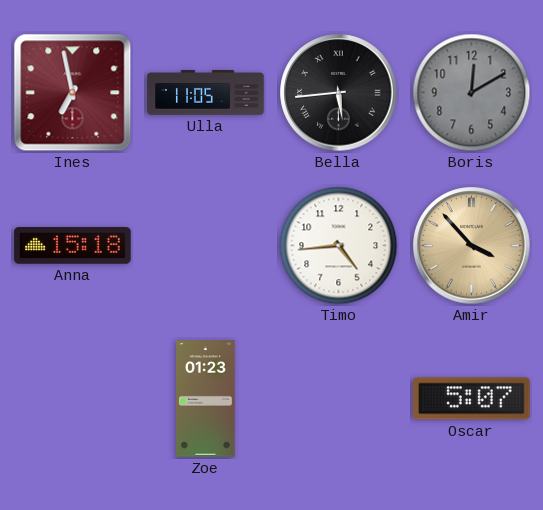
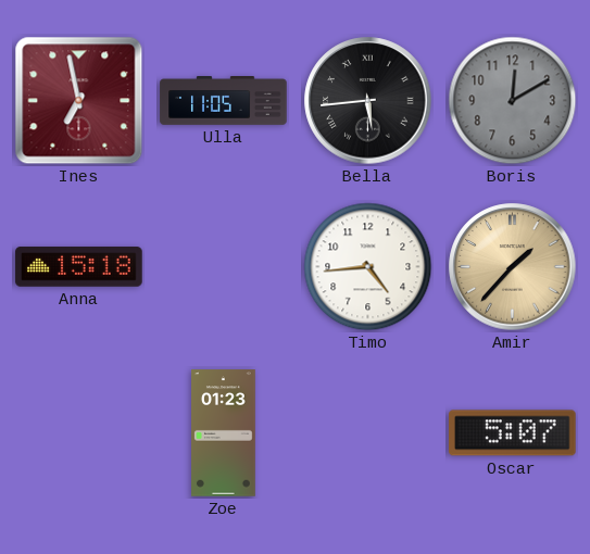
Amir: 3:53 -> 1:37 (513, 267)
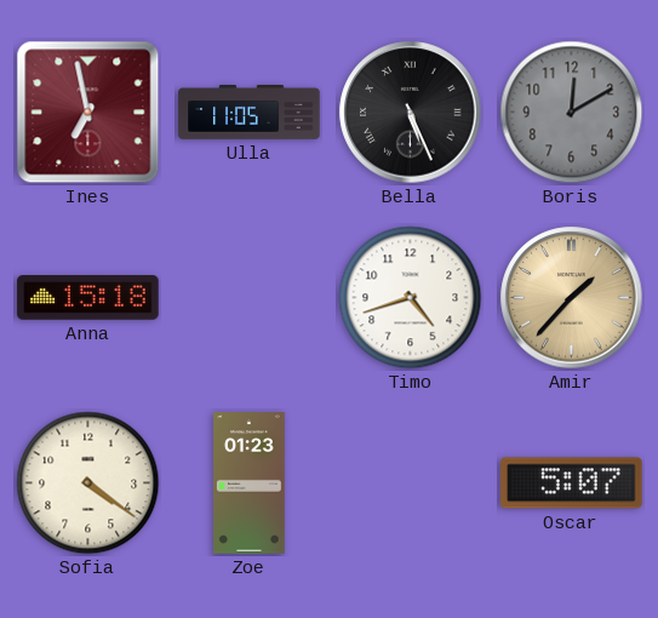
Bella: 5:44 -> 5:26 (411, 113)
Timo: 4:44 -> 4:42 (411, 298)
Sofia: none -> 4:21 (88, 483)
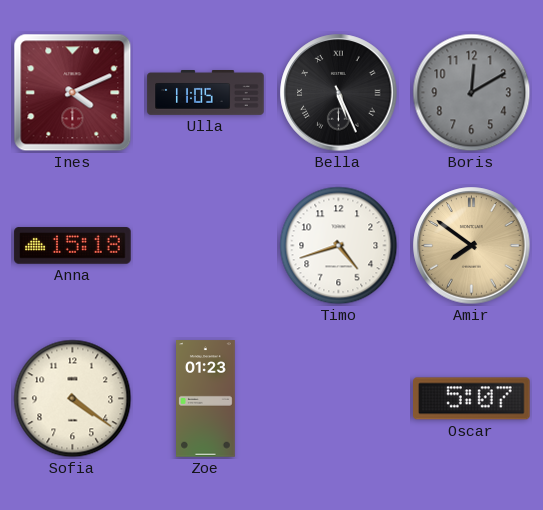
Ines: 6:58 -> 4:11 (73, 93)
Amir: 1:37 -> 7:51 (472, 246)
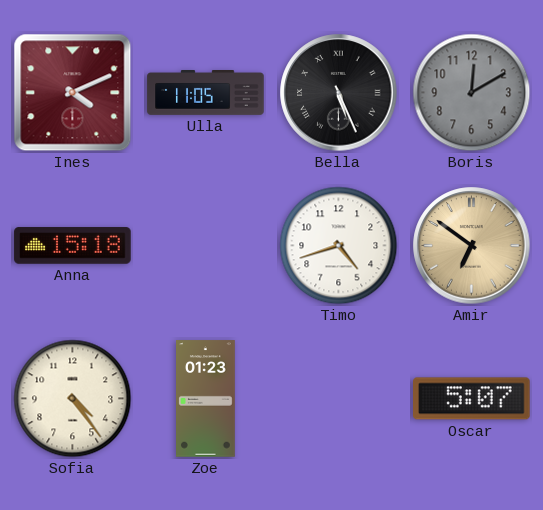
Amir: 7:51 -> 6:51 (472, 246)
Sofia: 4:21 -> 4:24 (73, 399)
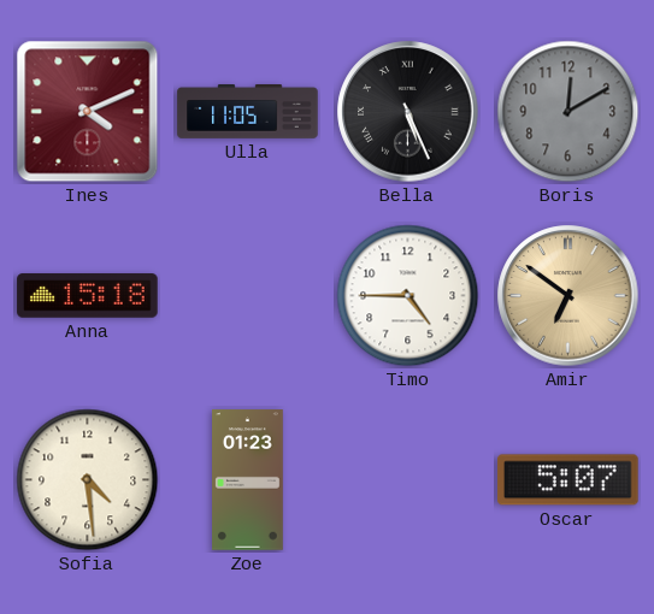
Timo: 4:42 -> 4:45 (408, 296)
Sofia: 4:24 -> 4:29 (88, 480)
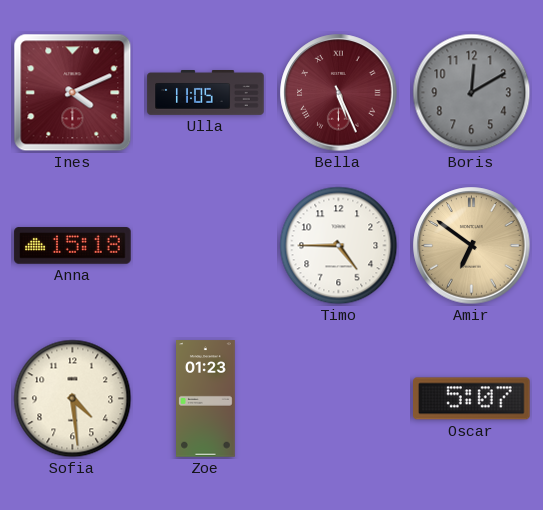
Bella dial: black -> burgundy (339, 93)
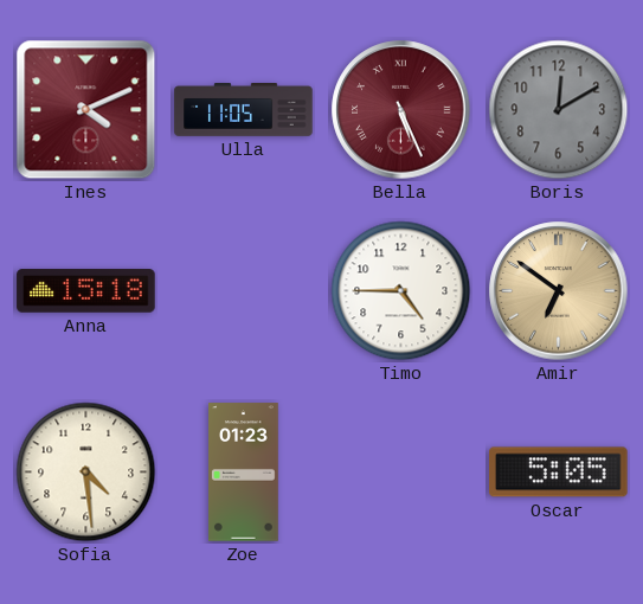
Oscar: 5:07 -> 5:05 (559, 473)
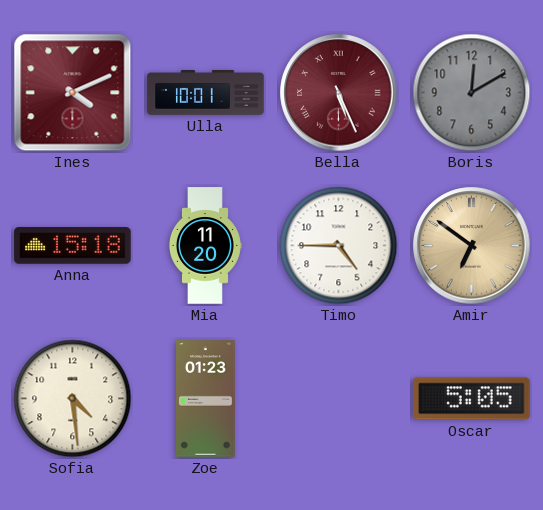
Ulla: 11:05 -> 10:01 (206, 93)
Mia: none -> 11:20 (205, 246)
